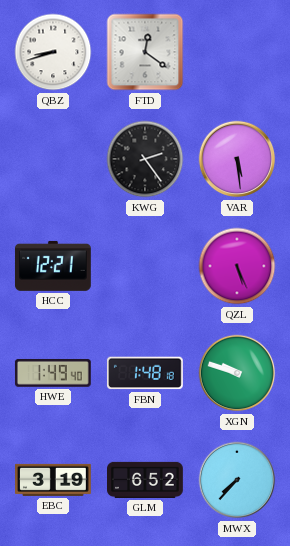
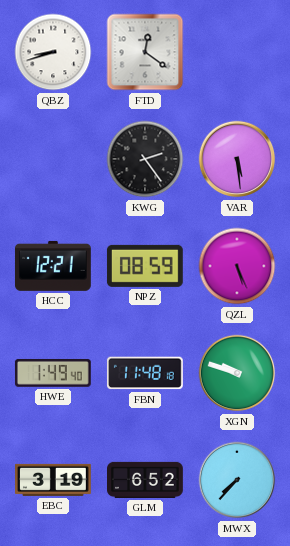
NPZ: none -> 08:59 (145, 266)
FBN: 1:48 -> 11:48 (145, 373)
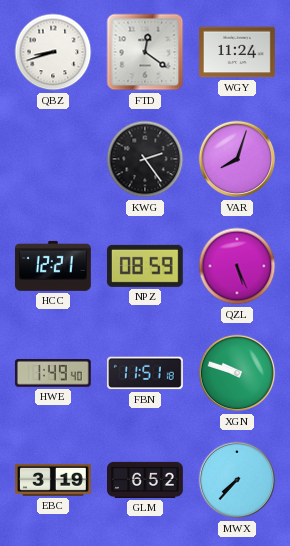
WGY: none -> 11:24 (238, 52)
VAR: 5:29 -> 8:03 (237, 159)
FBN: 11:48 -> 11:51 (145, 373)
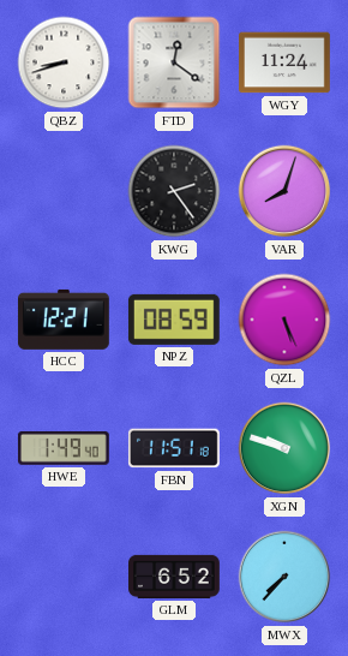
EBC: 3:19 -> none (54, 480)
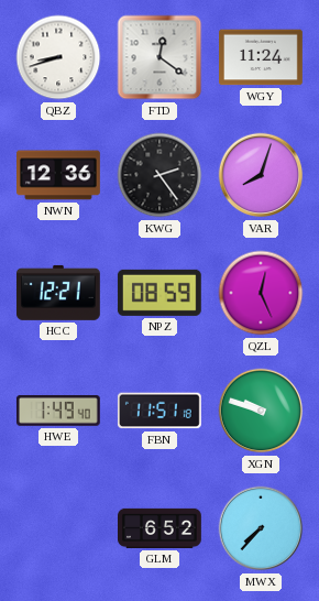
NWN: none -> 12:36 (59, 175)
QZL: 5:26 -> 12:26 (261, 293)
